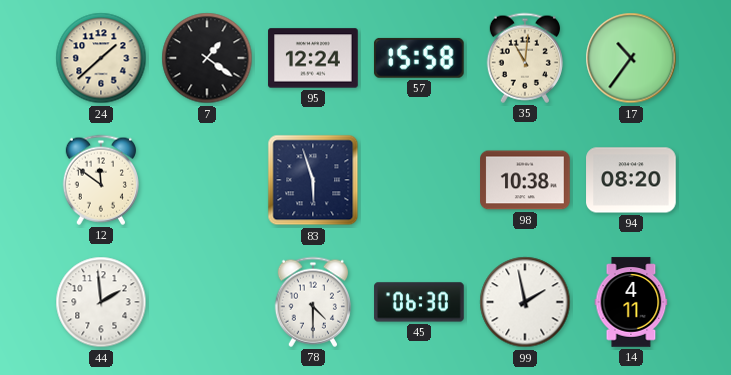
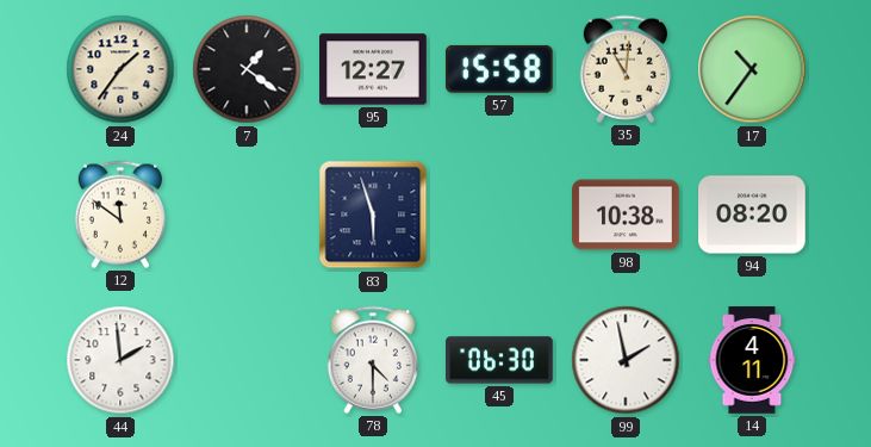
24: 1:38 -> 1:36 (120, 69)
95: 12:24 -> 12:27 (373, 69)
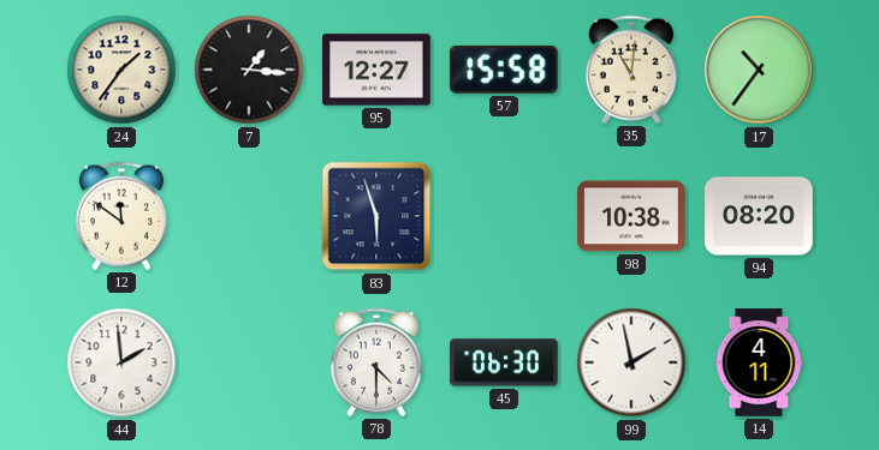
7: 1:21 -> 1:16 (249, 70)
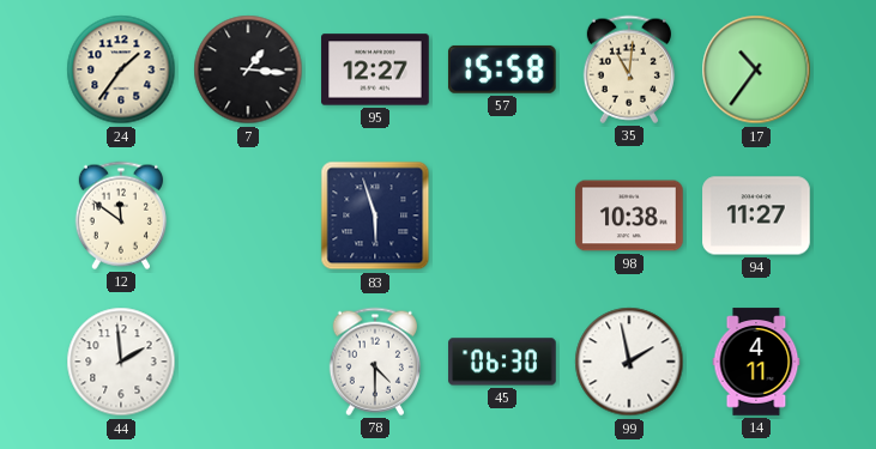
94: 08:20 -> 11:27 (756, 216)
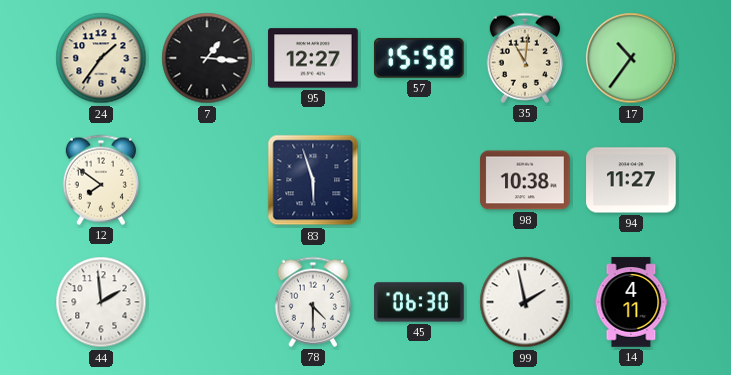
12: 11:51 -> 7:51 (101, 180)
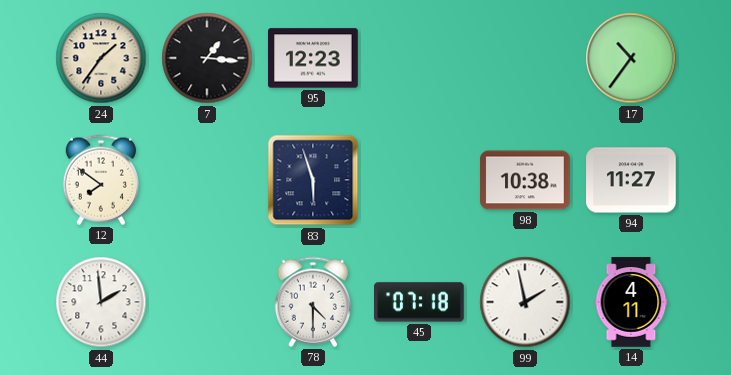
95: 12:27 -> 12:23 (313, 58)
57: 15:58 -> none (419, 58)
35: 11:01 -> none (525, 58)
45: 06:30 -> 07:18 (419, 302)
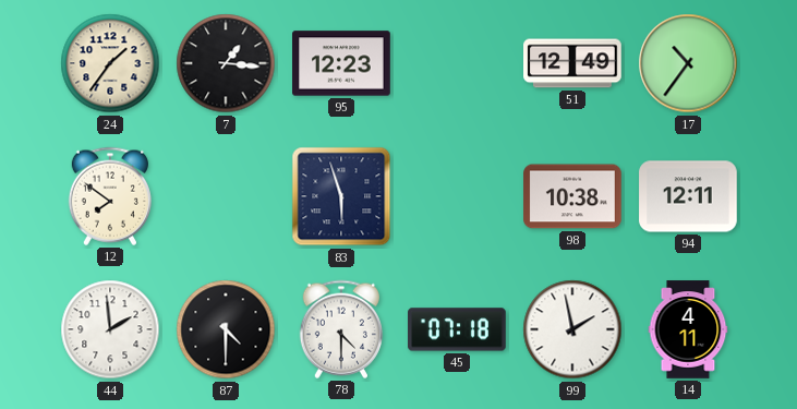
51: none -> 12:49 (572, 63)
94: 11:27 -> 12:11 (688, 196)
87: none -> 4:30 (226, 329)
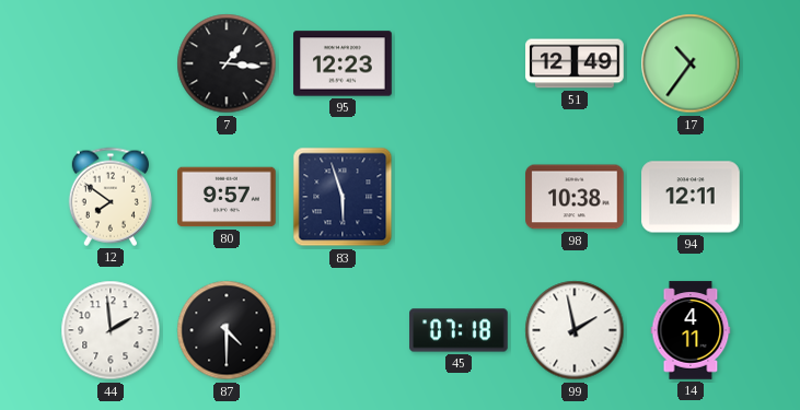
24: 1:36 -> none (110, 63)
80: none -> 9:57 (227, 197)
78: 4:30 -> none (341, 329)
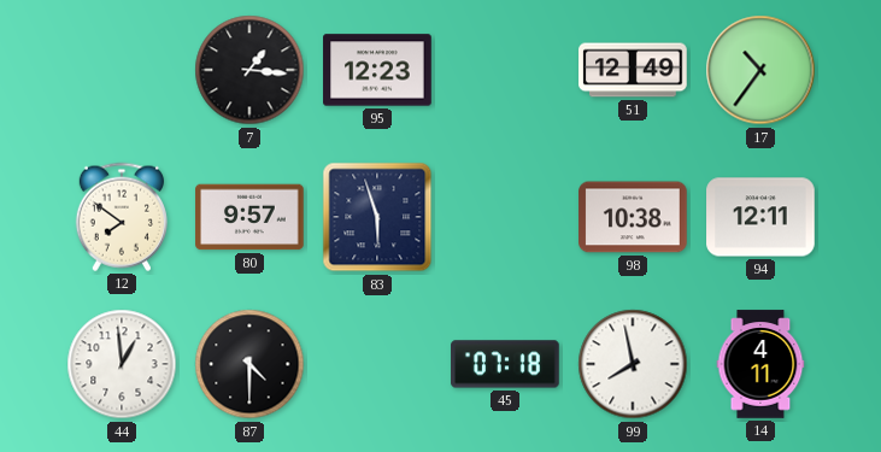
44: 1:59 -> 12:59 (122, 364)
99: 1:58 -> 7:58 (633, 364)
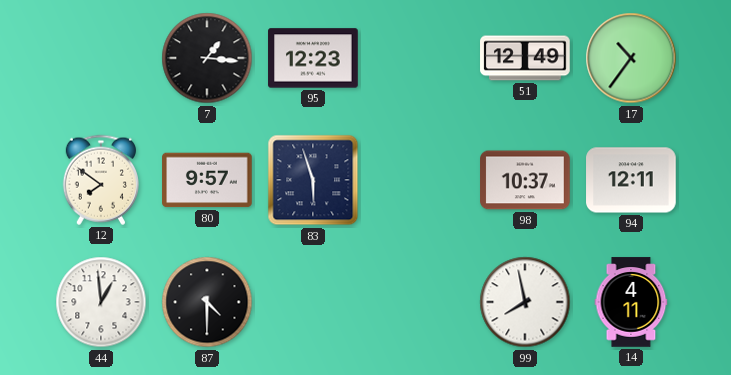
98: 10:38 -> 10:37 (525, 180)
45: 07:18 -> none (505, 364)
